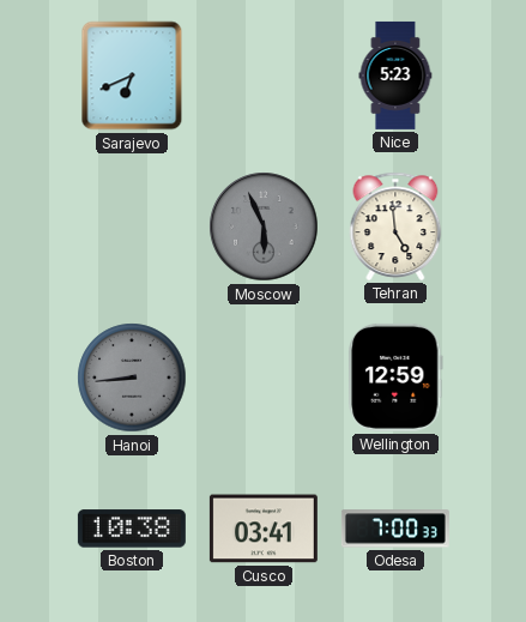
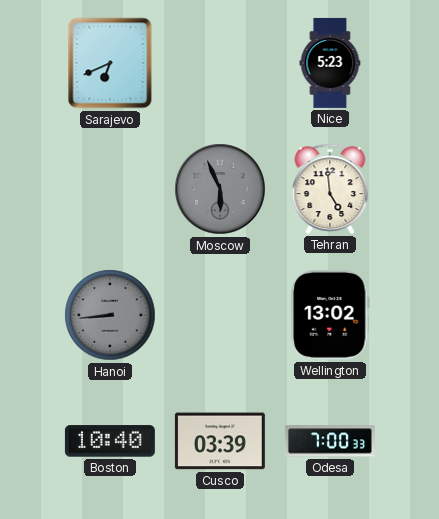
Wellington: 12:59 -> 13:02 (330, 315)
Boston: 10:38 -> 10:40 (110, 441)
Cusco: 03:41 -> 03:39 (220, 441)
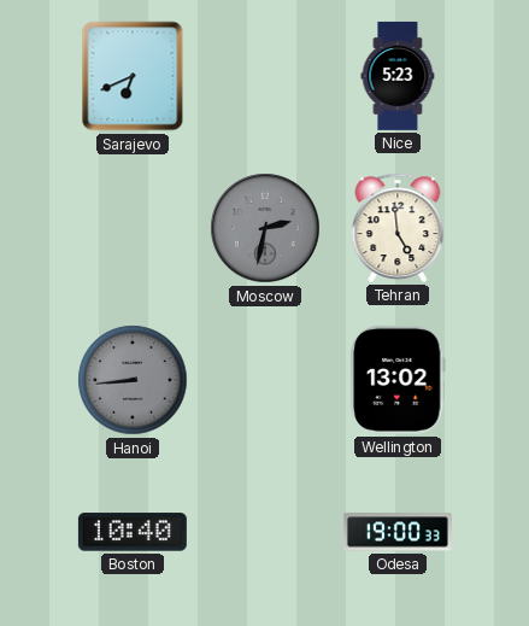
Moscow: 5:56 -> 2:32 (265, 228)
Cusco: 03:39 -> none (220, 441)
Odesa: 7:00 -> 19:00 (398, 532)
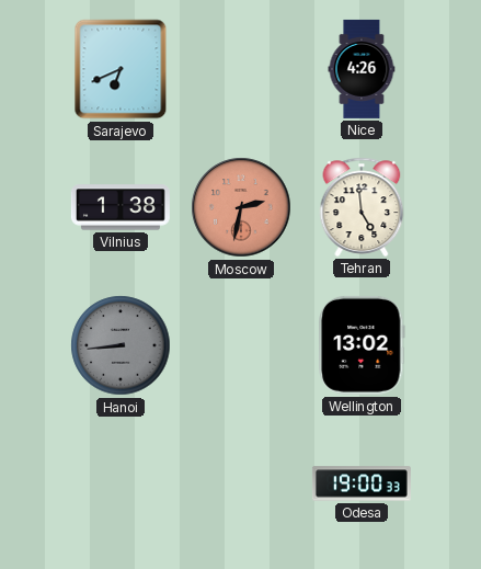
Nice: 5:23 -> 4:26 (362, 69)
Vilnius: none -> 1:38 (121, 207)
Moscow dial: grey -> salmon (241, 207)
Boston: 10:40 -> none (133, 532)
